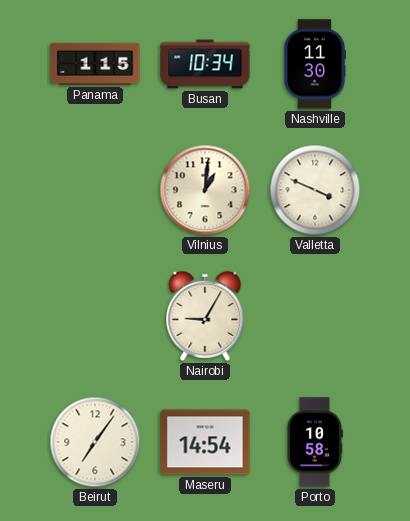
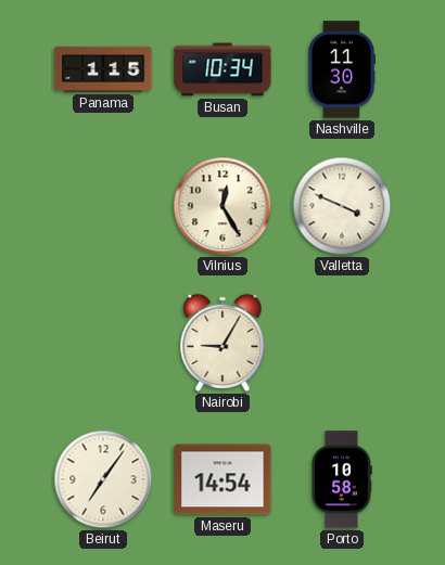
Vilnius: 1:01 -> 12:25 (223, 206)
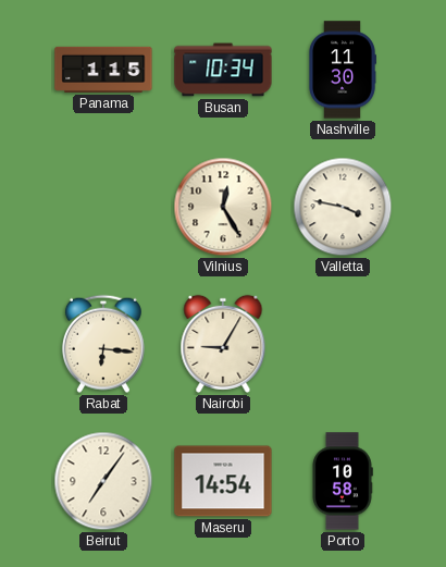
Valletta: 3:49 -> 3:47 (343, 207)
Rabat: none -> 6:16 (103, 344)
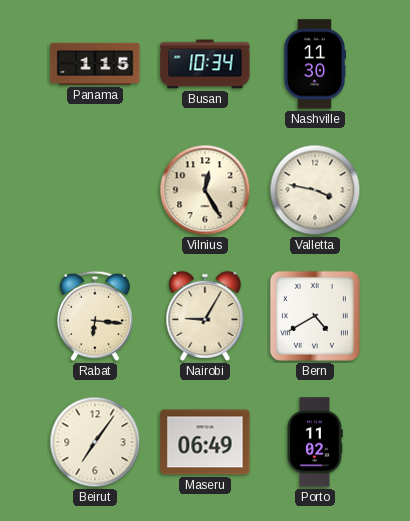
Bern: none -> 4:40 (315, 316)
Maseru: 14:54 -> 06:49 (205, 442)
Porto: 10:58 -> 11:02 (315, 442)
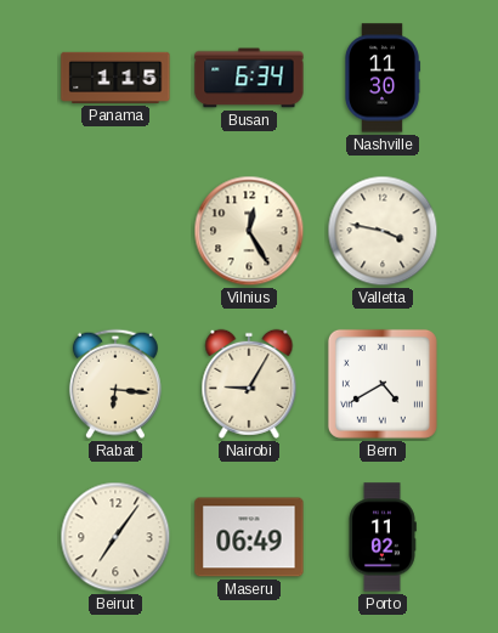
Busan: 10:34 -> 6:34 (249, 78)
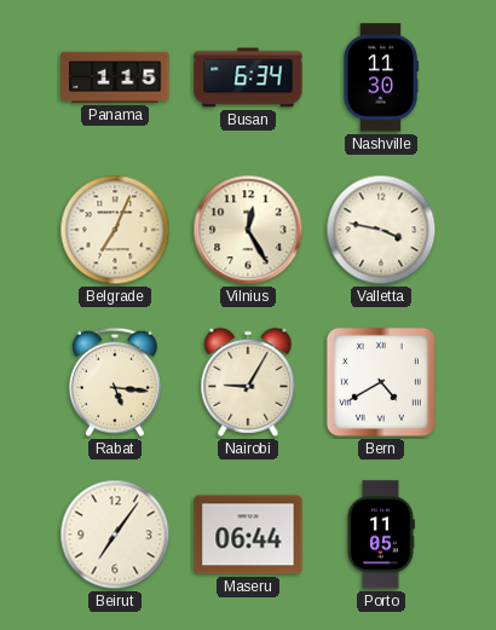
Belgrade: none -> 7:04 (115, 230)
Rabat: 6:16 -> 5:16 (115, 382)
Maseru: 06:49 -> 06:44 (248, 534)
Porto: 11:02 -> 11:05 (381, 534)
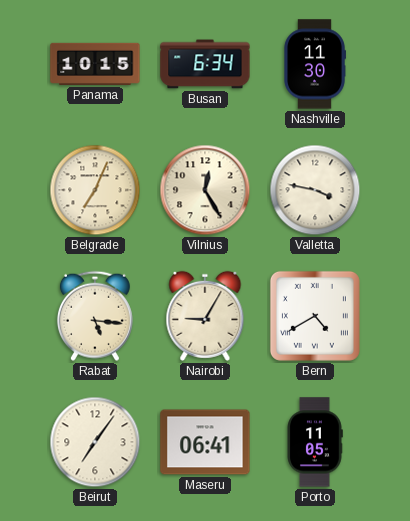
Panama: 1:15 -> 10:15 (95, 64)
Maseru: 06:44 -> 06:41 (205, 442)
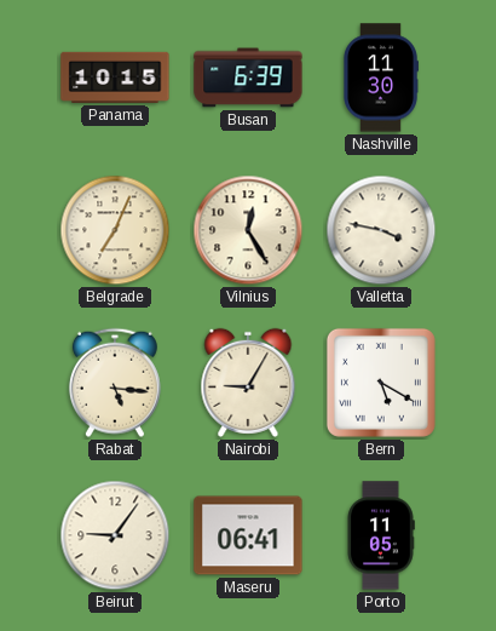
Busan: 6:34 -> 6:39 (248, 78)
Bern: 4:40 -> 5:20 (381, 383)
Beirut: 7:06 -> 9:06 (115, 535)
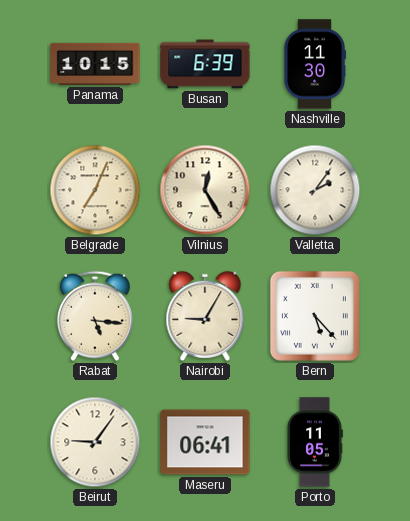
Valletta: 3:47 -> 2:06 (315, 190)
Bern: 5:20 -> 5:23 (315, 316)
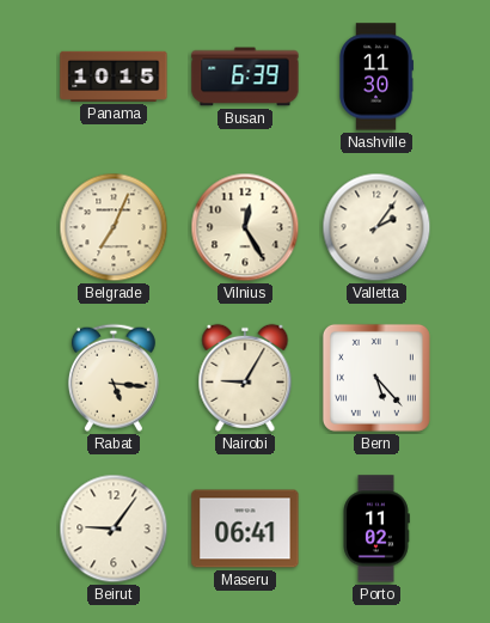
Porto: 11:05 -> 11:02 (376, 529)
